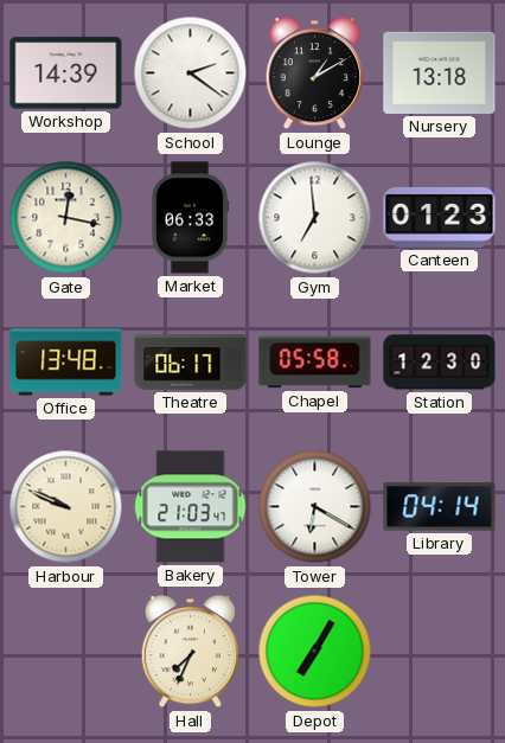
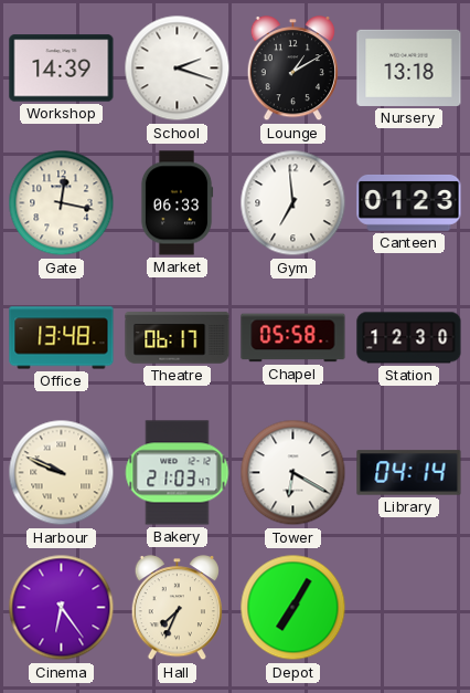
School: 2:21 -> 2:18 (178, 69)
Cinema: none -> 6:24 (62, 608)
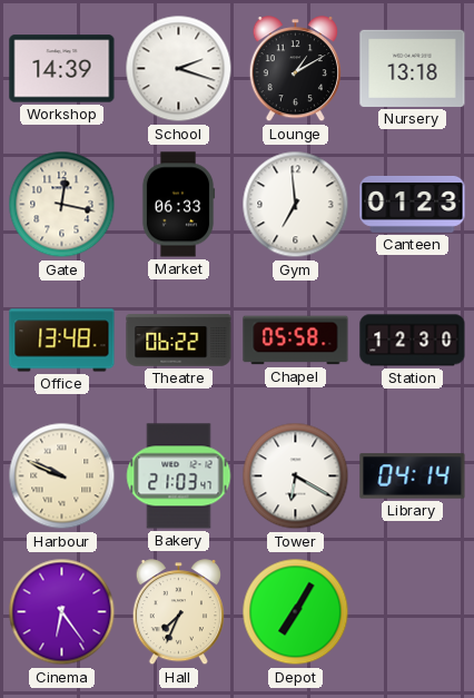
Theatre: 06:17 -> 06:22 (179, 341)
